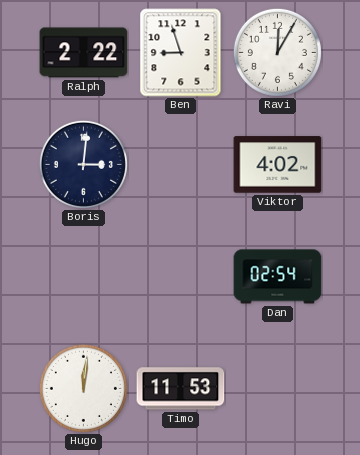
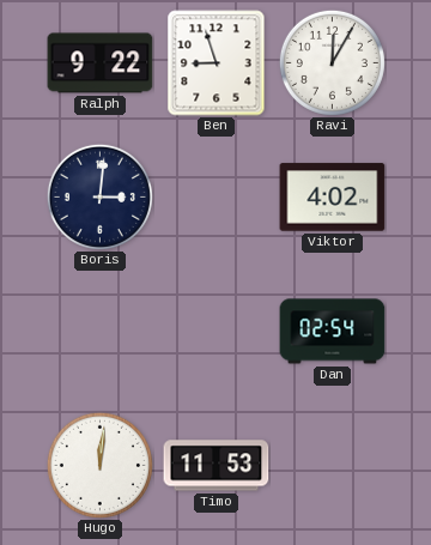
Ralph: 2:22 -> 9:22 (101, 63)
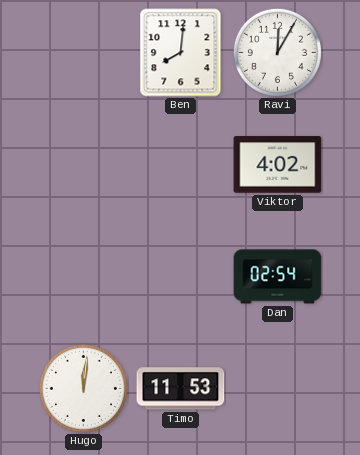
Ralph: 9:22 -> none (101, 63)
Ben: 8:57 -> 8:01 (181, 53)
Boris: 3:01 -> none (99, 196)
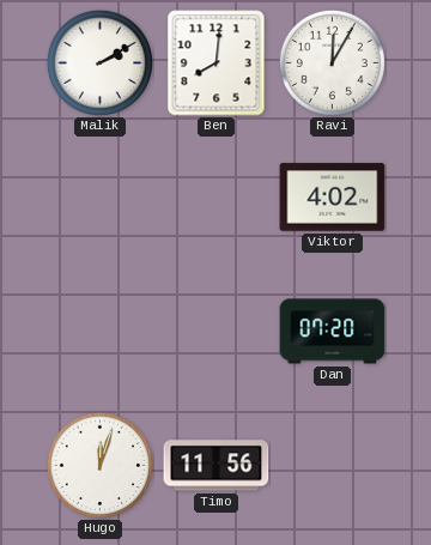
Malik: none -> 2:10 (99, 62)
Dan: 02:54 -> 07:20 (333, 332)
Hugo: 12:01 -> 12:03 (99, 465)
Timo: 11:53 -> 11:56 (217, 466)
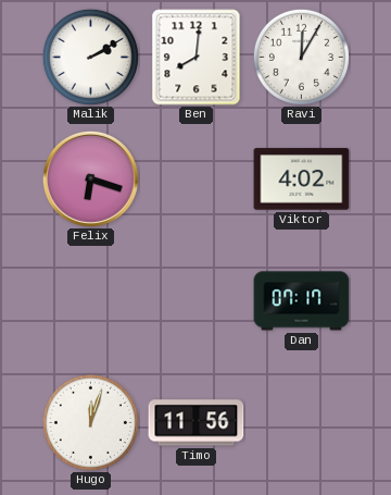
Felix: none -> 6:18 (90, 178)
Dan: 07:20 -> 07:17 (302, 301)
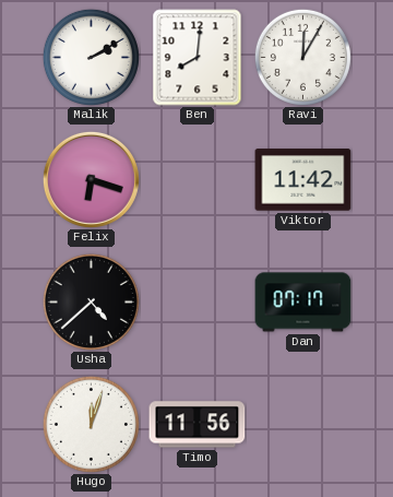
Viktor: 4:02 -> 11:42 (303, 180)
Usha: none -> 4:38 (91, 301)
